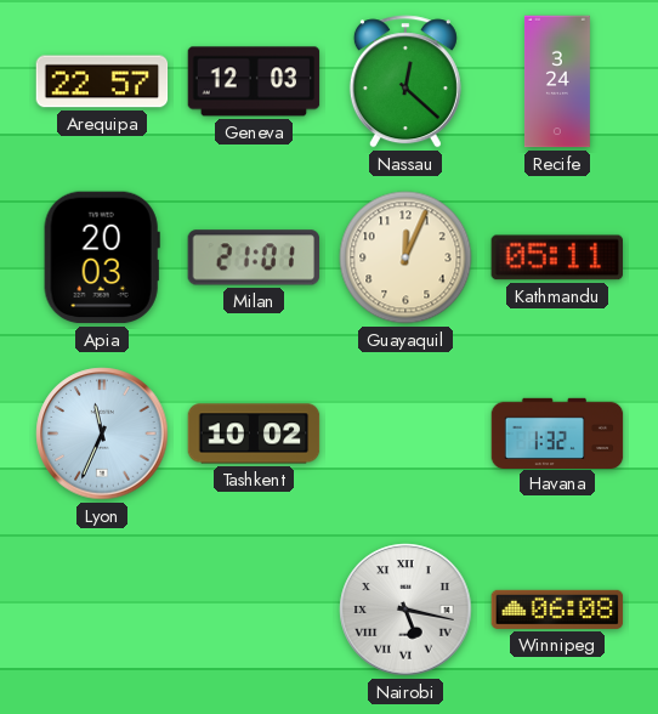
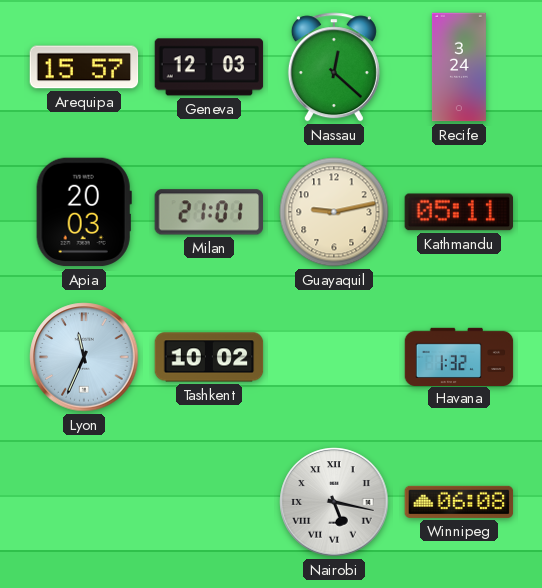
Arequipa: 22:57 -> 15:57 (84, 67)
Guayaquil: 12:04 -> 9:13 (334, 212)
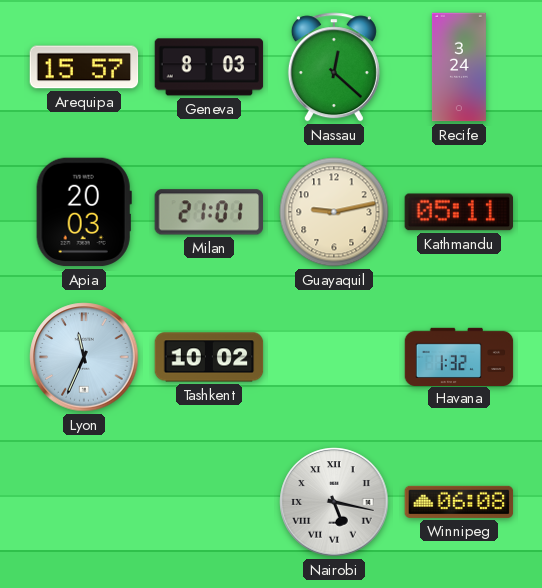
Geneva: 12:03 -> 8:03 (209, 67)
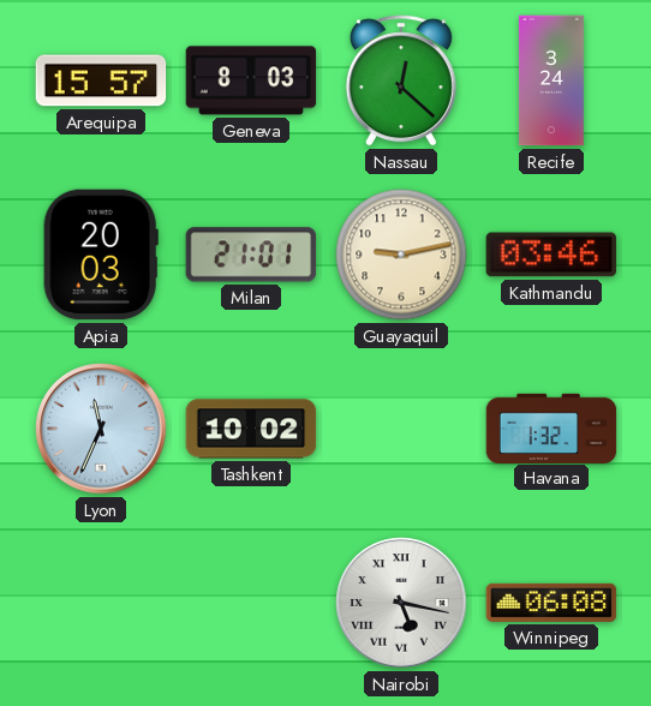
Kathmandu: 05:11 -> 03:46 (550, 255)
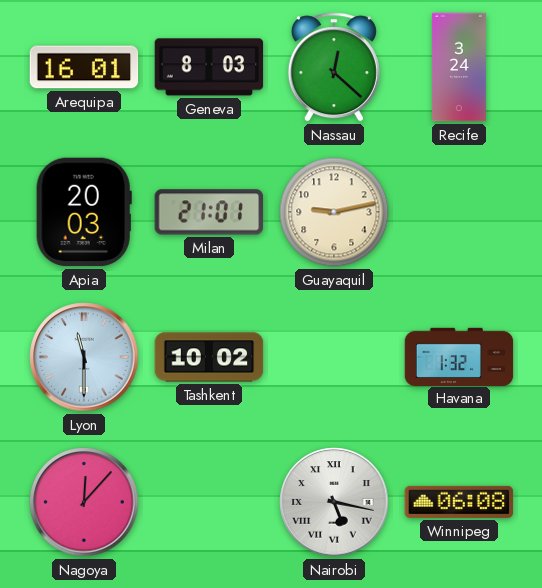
Arequipa: 15:57 -> 16:01 (84, 67)
Kathmandu: 03:46 -> none (550, 255)
Lyon: 11:34 -> 11:30 (84, 357)
Nagoya: none -> 12:07 (84, 502)
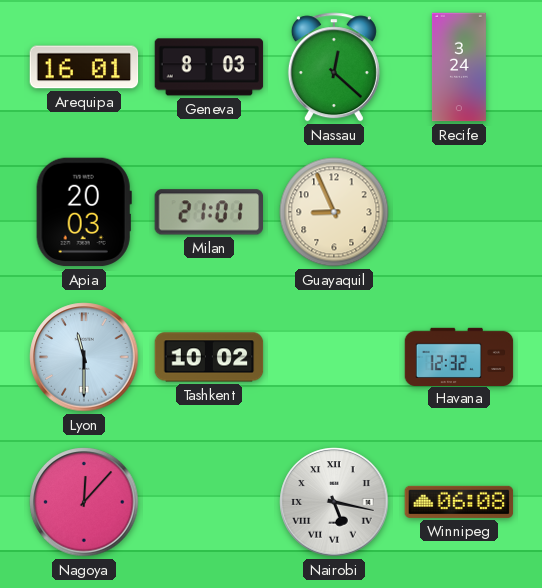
Guayaquil: 9:13 -> 8:56 (334, 212)
Havana: 1:32 -> 12:32 (459, 356)
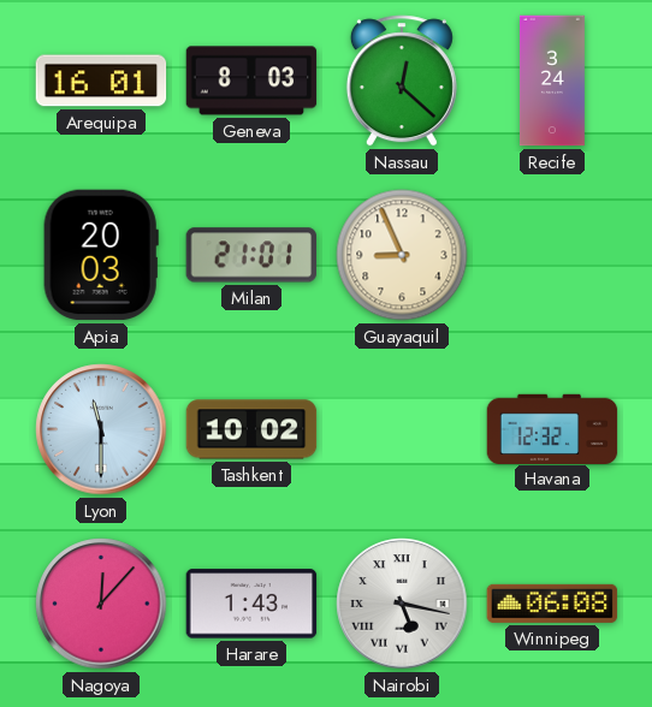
Harare: none -> 1:43 (251, 604)
